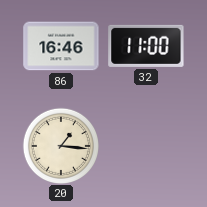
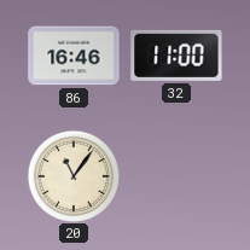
20: 1:16 -> 11:06 (72, 175)
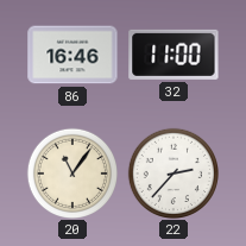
22: none -> 2:37 (172, 172)
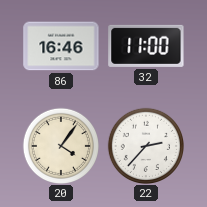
20: 11:06 -> 4:06 (60, 145)
